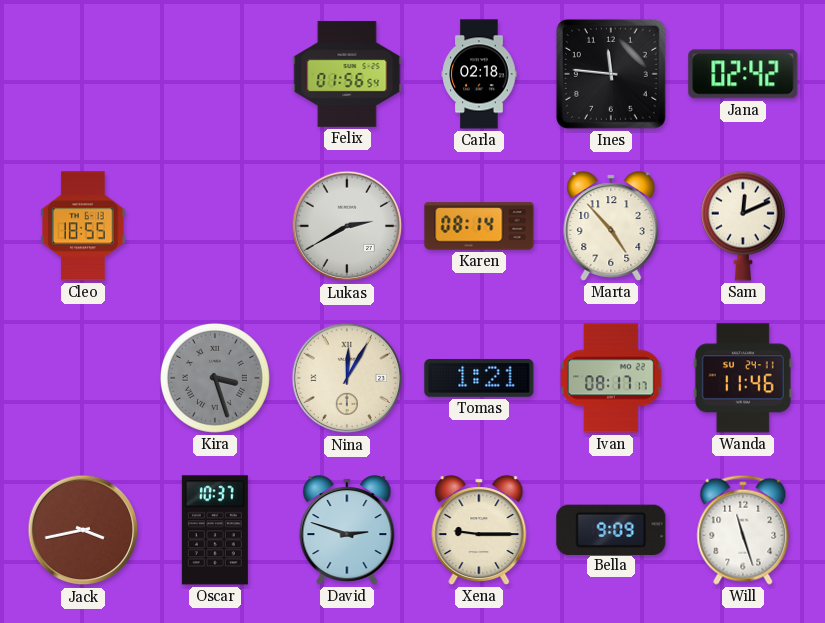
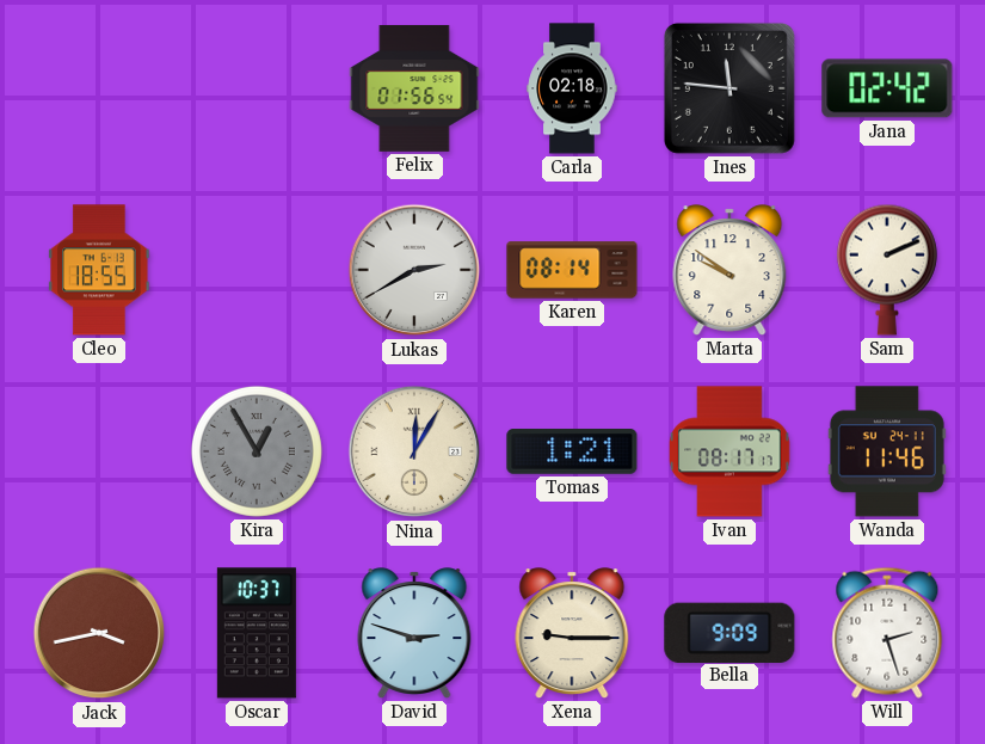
Marta: 4:53 -> 9:51 (729, 270)
Sam: 12:11 -> 2:11 (887, 270)
Kira: 3:27 -> 12:55 (257, 451)
Will: 11:27 -> 2:27 (887, 633)
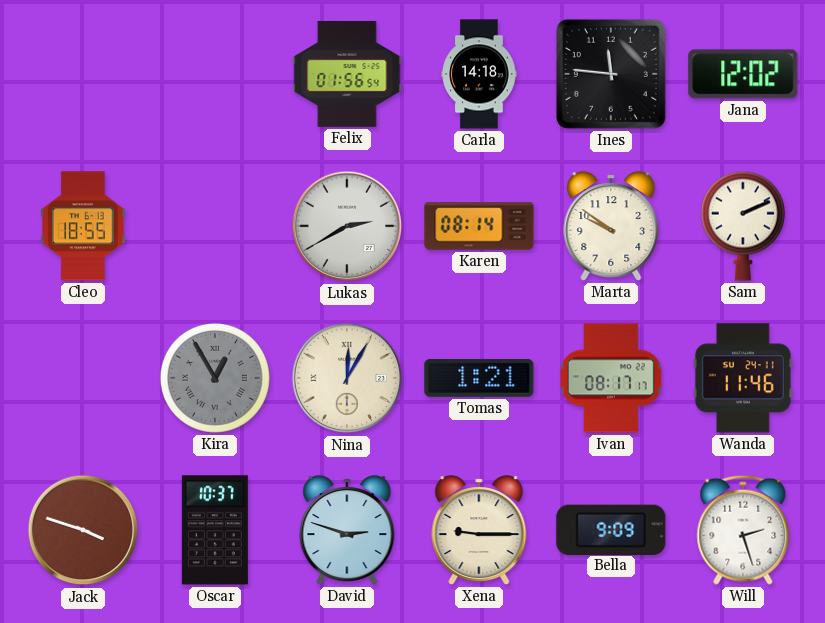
Carla: 02:18 -> 14:18 (479, 74)
Jana: 02:42 -> 12:02 (743, 74)
Jack: 3:43 -> 3:48 (83, 530)
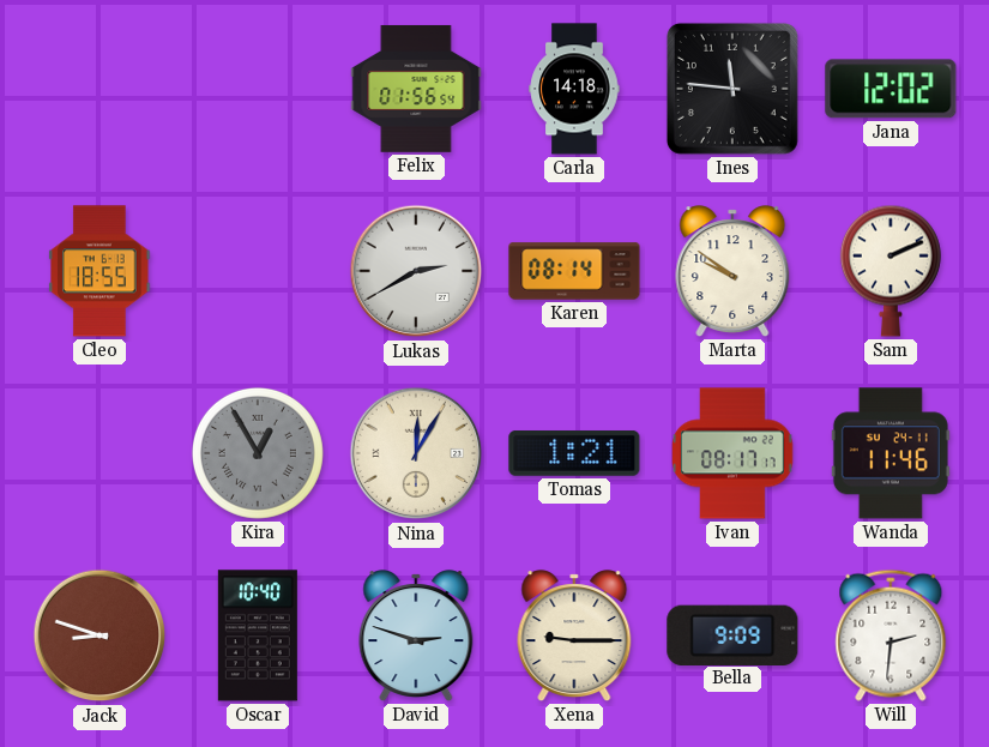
Jack: 3:48 -> 8:48 (99, 635)
Oscar: 10:37 -> 10:40 (258, 635)
Will: 2:27 -> 2:31 (891, 635)
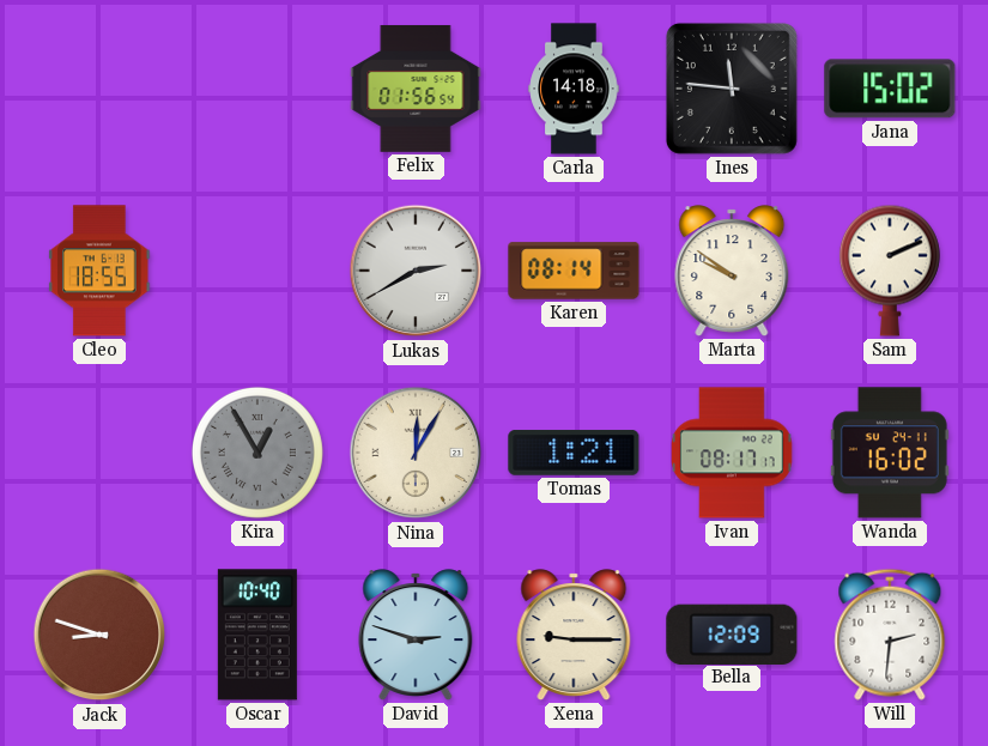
Jana: 12:02 -> 15:02 (890, 89)
Wanda: 11:46 -> 16:02 (890, 453)
Bella: 9:09 -> 12:09 (732, 633)
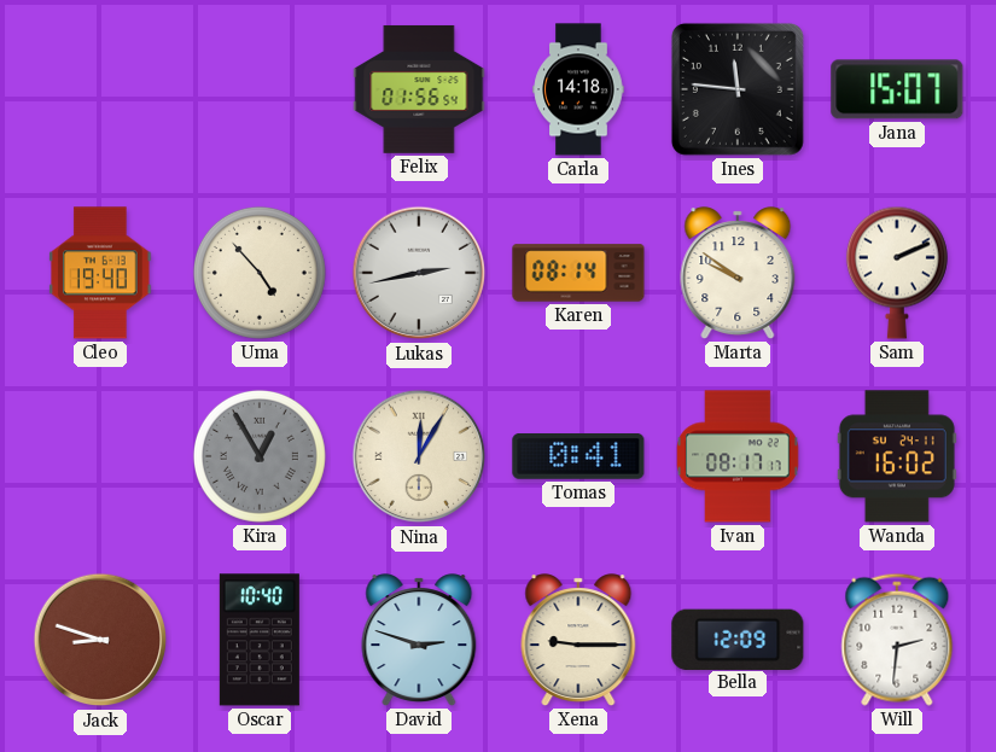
Jana: 15:02 -> 15:07 (897, 89)
Cleo: 18:55 -> 19:40 (100, 273)
Uma: none -> 4:53 (260, 273)
Lukas: 2:40 -> 2:43 (419, 273)
Tomas: 1:21 -> 0:41 (578, 457)
